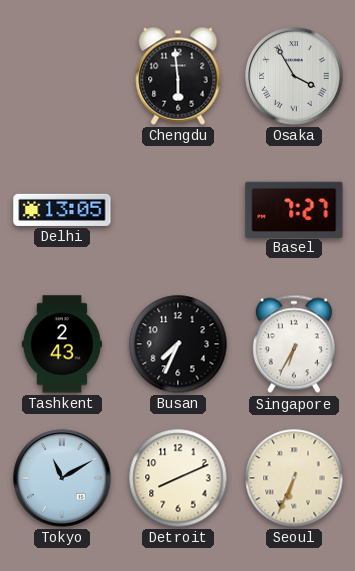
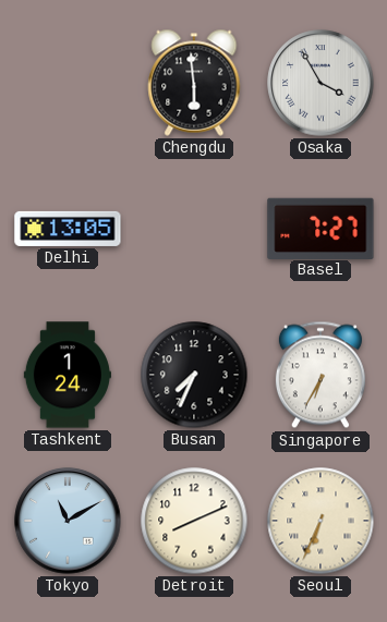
Tashkent: 2:43 -> 1:24 (68, 375)
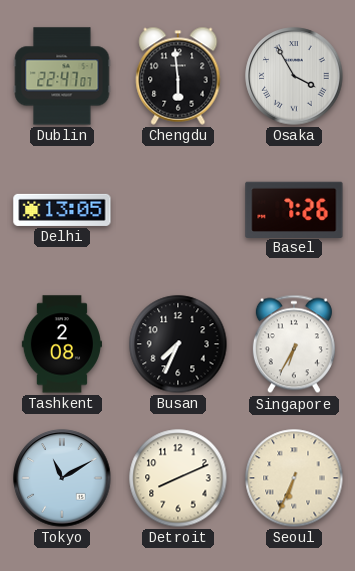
Dublin: none -> 22:47 (62, 76)
Basel: 7:27 -> 7:26 (294, 209)
Tashkent: 1:24 -> 2:08 (62, 344)
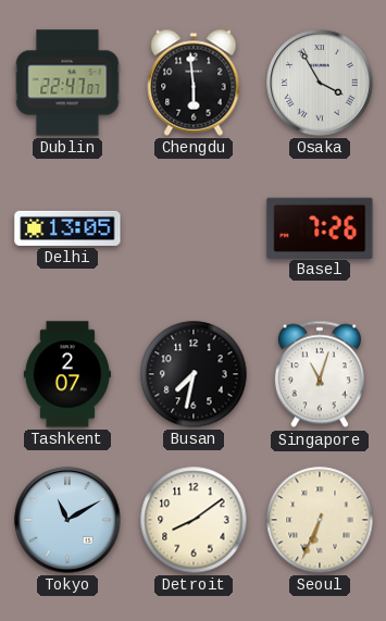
Tashkent: 2:08 -> 2:07 (67, 374)
Busan: 7:34 -> 7:32 (194, 374)
Singapore: 6:35 -> 11:03 (320, 374)
Detroit: 8:11 -> 8:09 (194, 520)
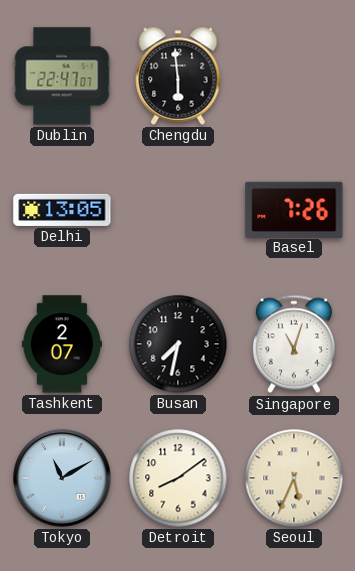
Osaka: 3:55 -> none (320, 83)
Seoul: 6:34 -> 5:34 (294, 478)
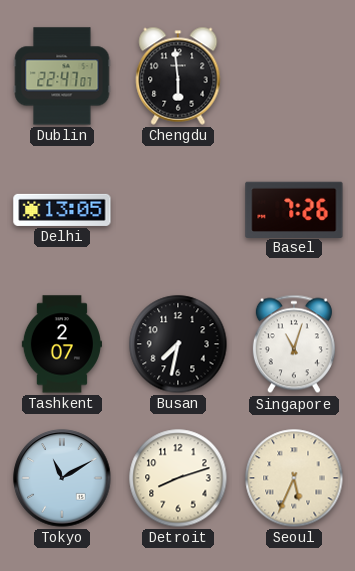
Detroit: 8:09 -> 8:12 (178, 478)
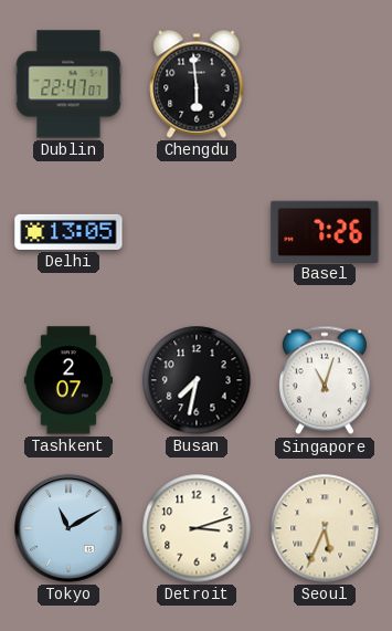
Detroit: 8:12 -> 3:12 (197, 528)
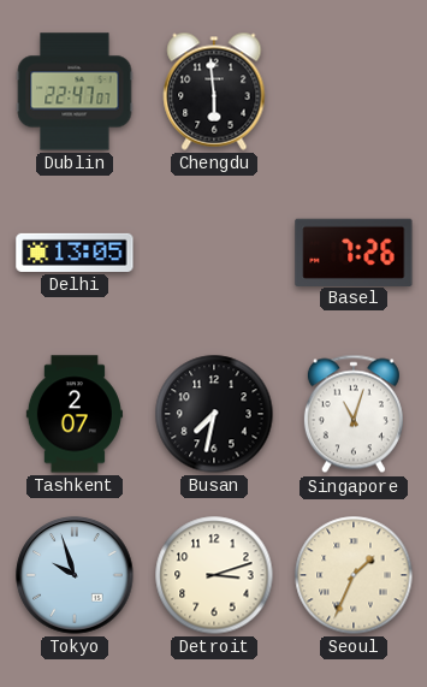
Tokyo: 11:10 -> 9:57 (75, 575)
Seoul: 5:34 -> 1:34 (354, 575)
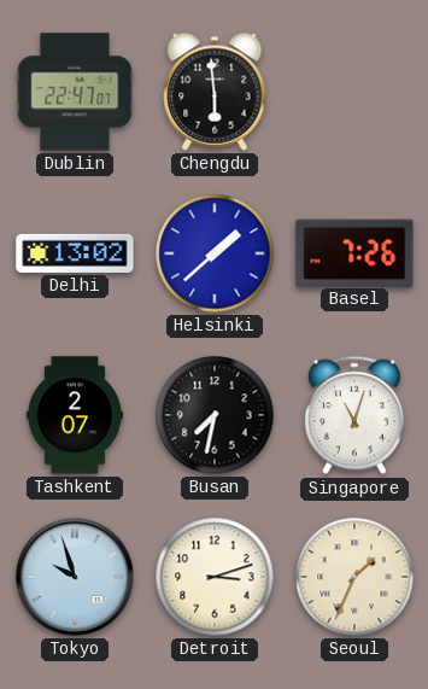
Delhi: 13:05 -> 13:02 (75, 253)
Helsinki: none -> 1:38 (215, 253)
